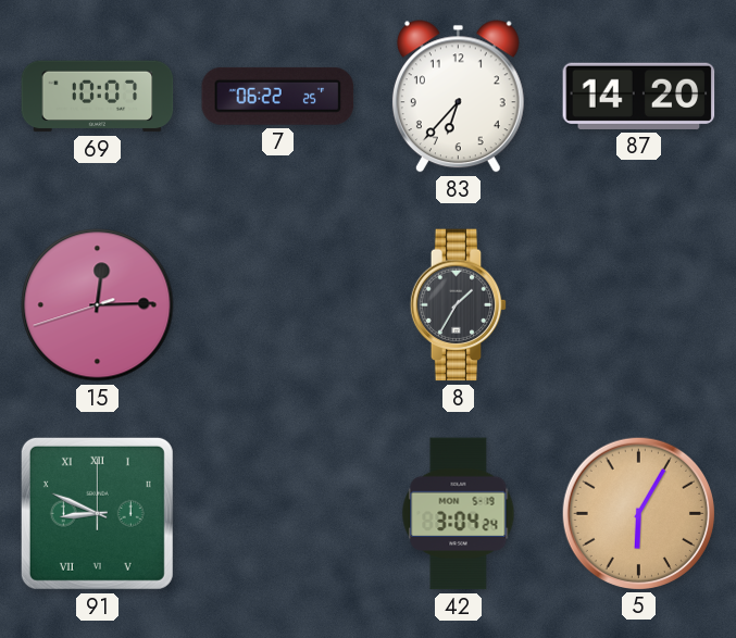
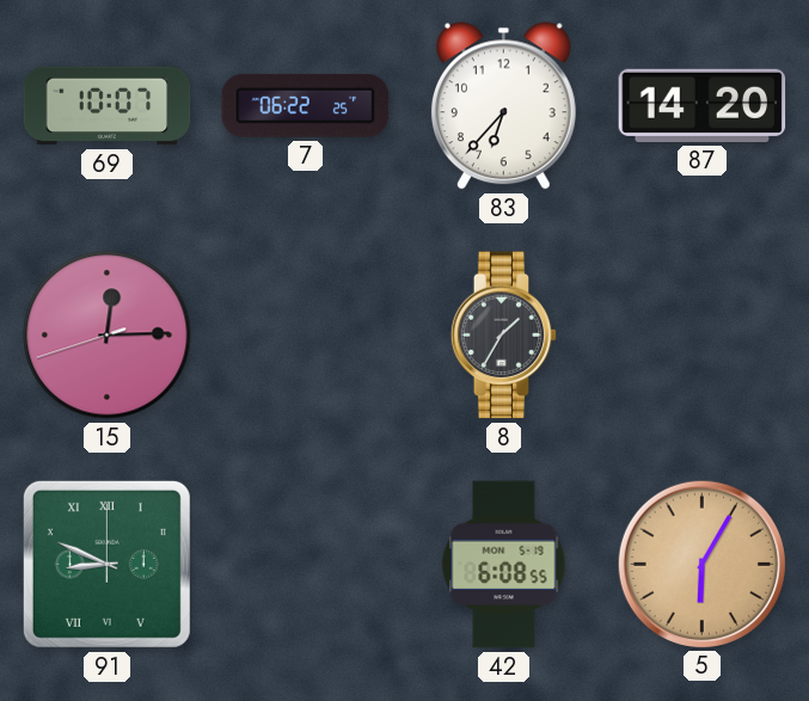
42: 3:04 -> 6:08 (504, 565)
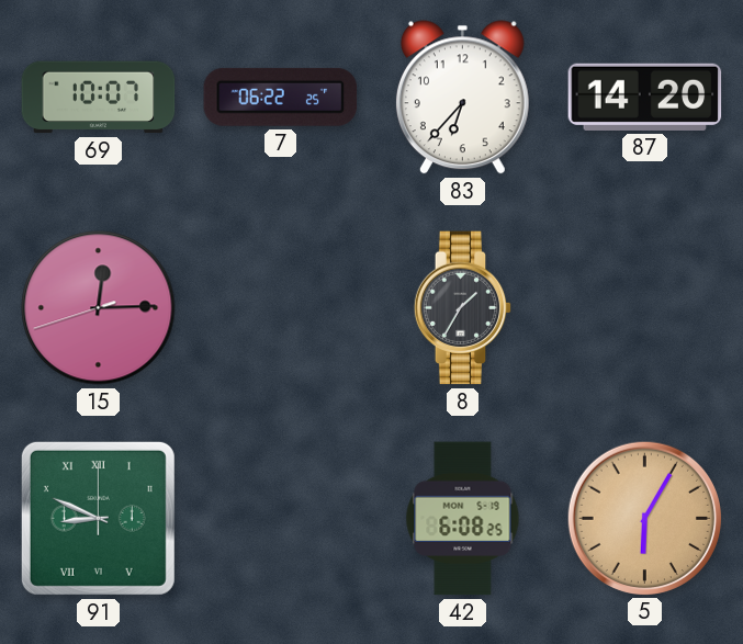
42: 6:08:55 -> 6:08:25 (463, 519)
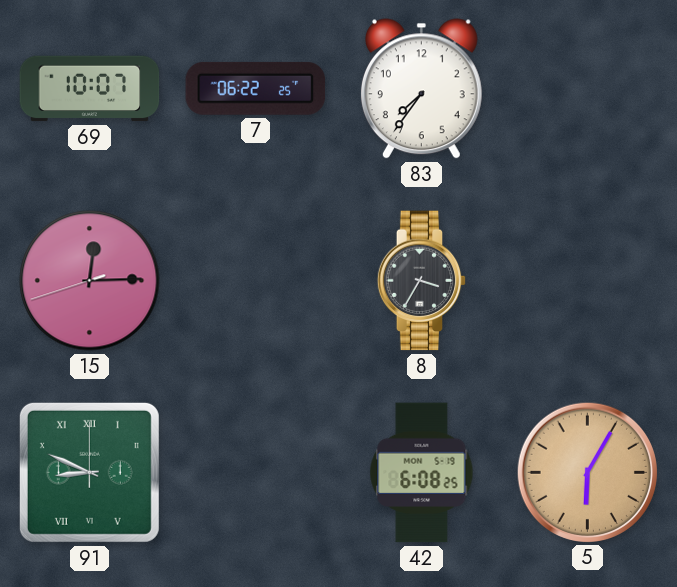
83: 6:37 -> 7:36 (421, 89)
87: 14:20 -> none (645, 97)
8: 1:35 -> 3:35 (422, 281)
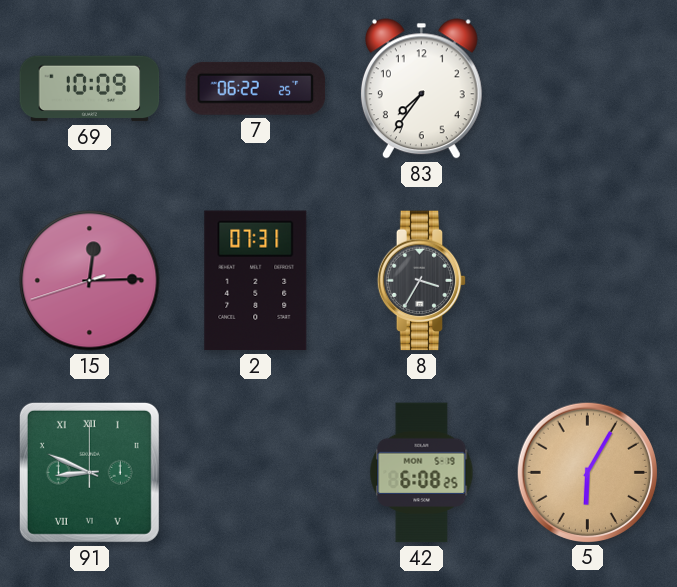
69: 10:07 -> 10:09 (90, 89)
2: none -> 07:31 (256, 281)
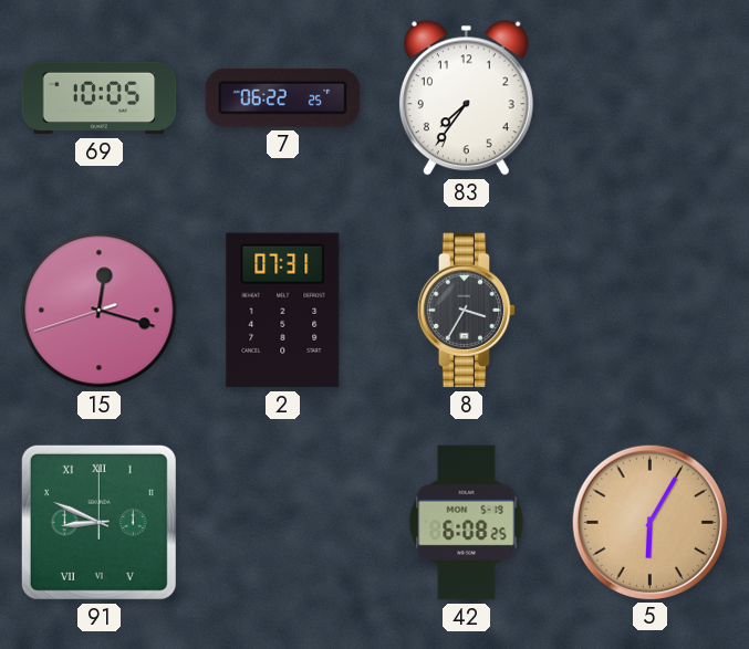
69: 10:09 -> 10:05 (100, 98)
15: 12:14 -> 12:17 (100, 311)
